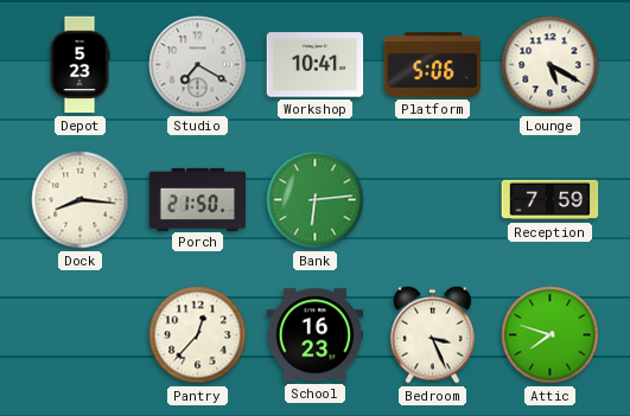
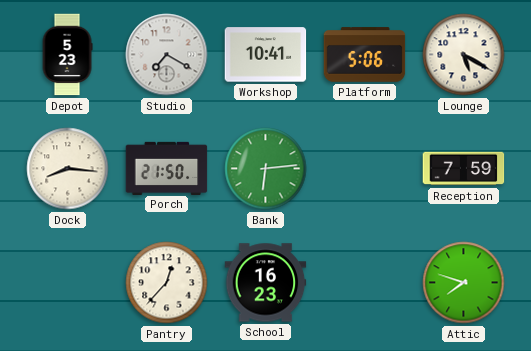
Bedroom: 3:26 -> none (433, 334)
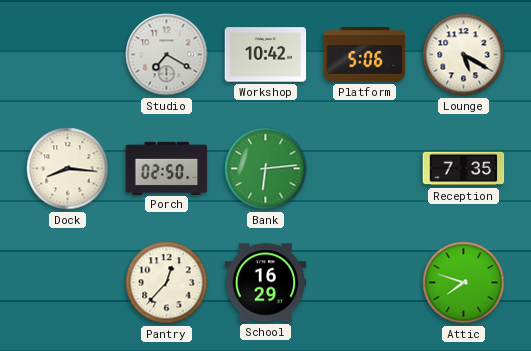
Depot: 5:23 -> none (67, 55)
Workshop: 10:41 -> 10:42 (266, 55)
Porch: 21:50 -> 02:50 (167, 168)
Reception: 7:59 -> 7:35 (464, 169)
School: 16:23 -> 16:29 (266, 283)
